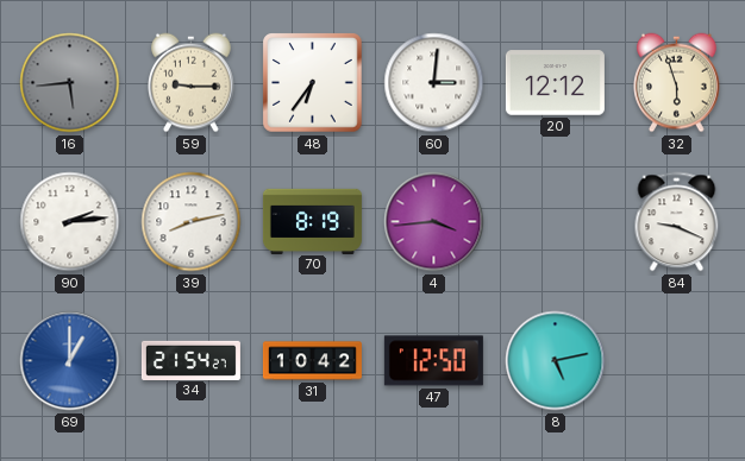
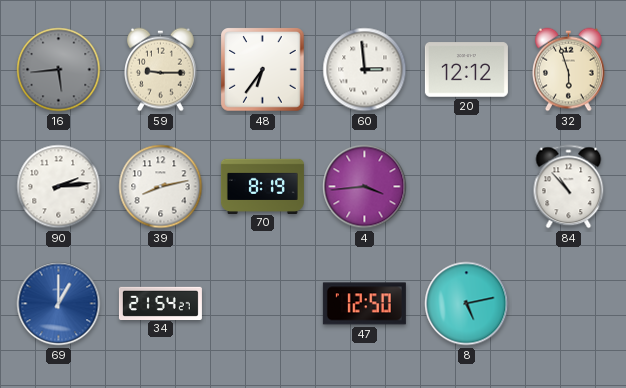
60: 3:01 -> 2:59 (365, 70)
84: 9:19 -> 10:53 (569, 187)
31: 10:42 -> none (312, 361)
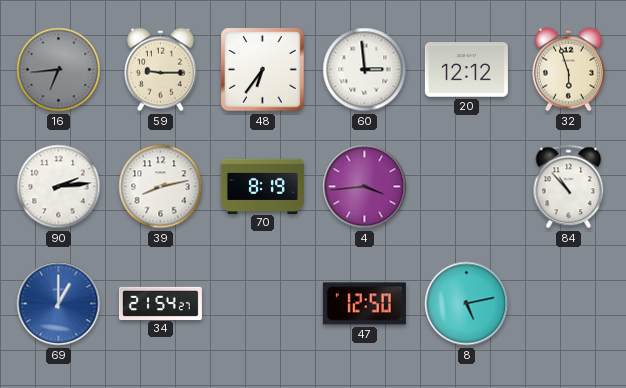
16: 5:44 -> 6:44 (59, 70)
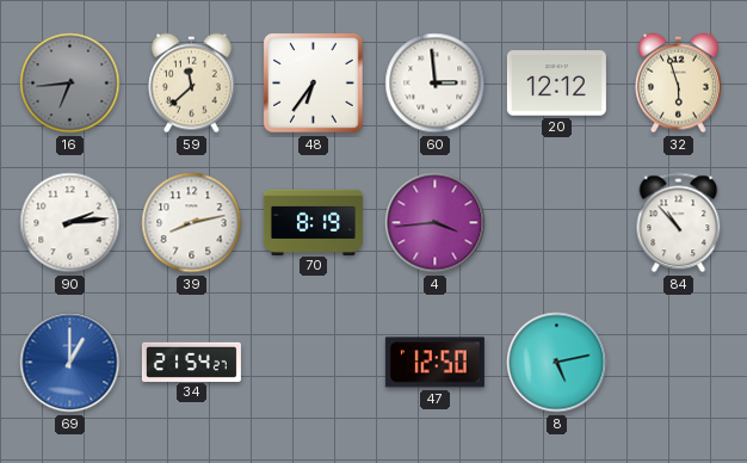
59: 9:15 -> 11:38 (192, 84)
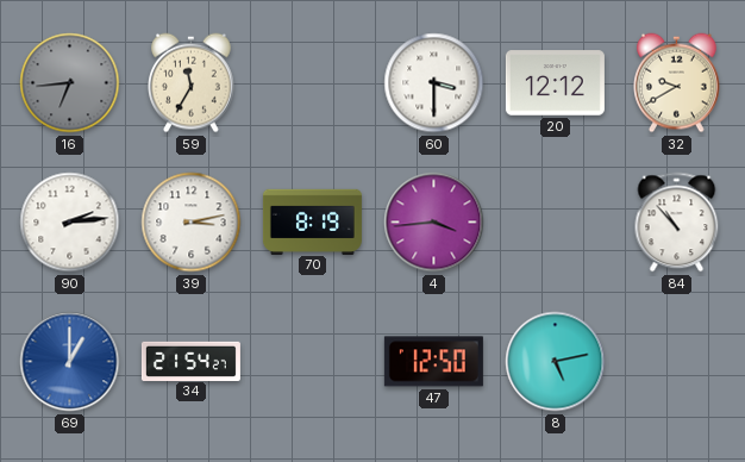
59: 11:38 -> 11:35 (192, 83)
48: 6:36 -> none (314, 84)
60: 2:59 -> 3:30 (434, 83)
32: 5:57 -> 9:40 (677, 83)
39: 8:13 -> 3:13 (192, 223)
